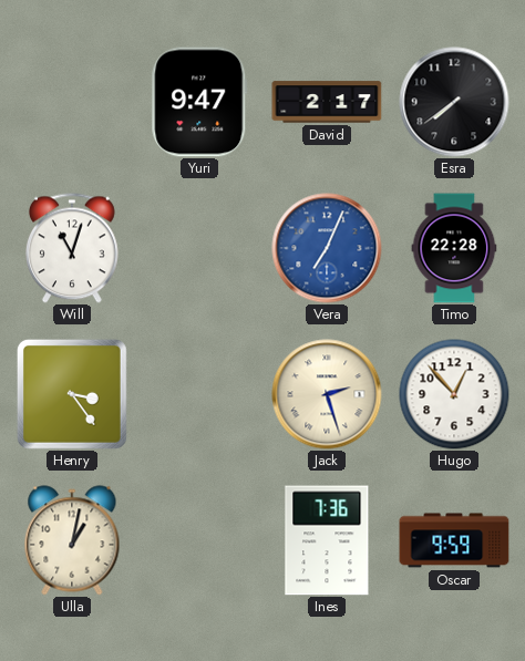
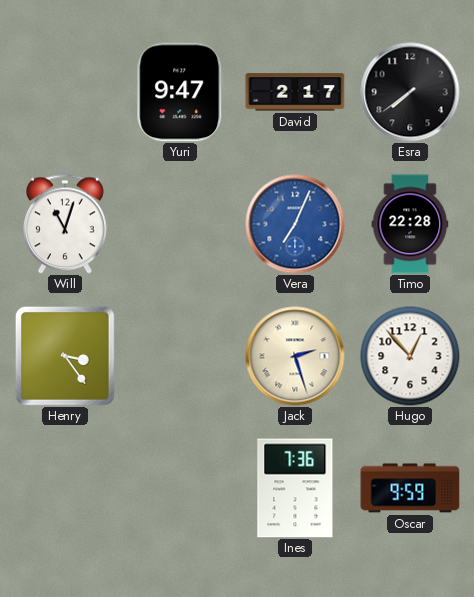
Ulla: 1:02 -> none (72, 540)
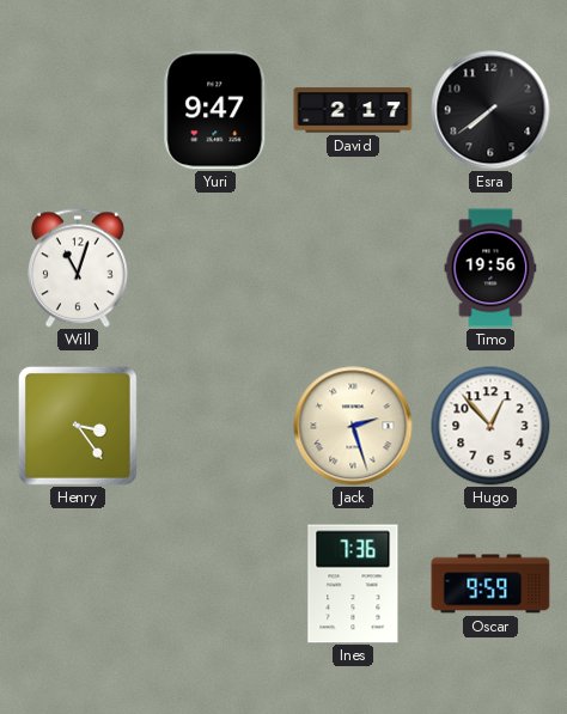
Vera: 7:04 -> none (295, 224)
Timo: 22:28 -> 19:56 (490, 268)
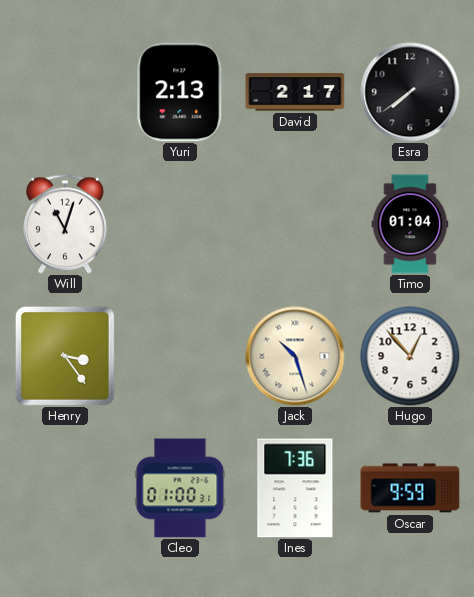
Yuri: 9:47 -> 2:13 (180, 92)
Timo: 19:56 -> 01:04 (410, 224)
Jack: 2:27 -> 10:27 (295, 356)
Cleo: none -> 01:00 (180, 488)
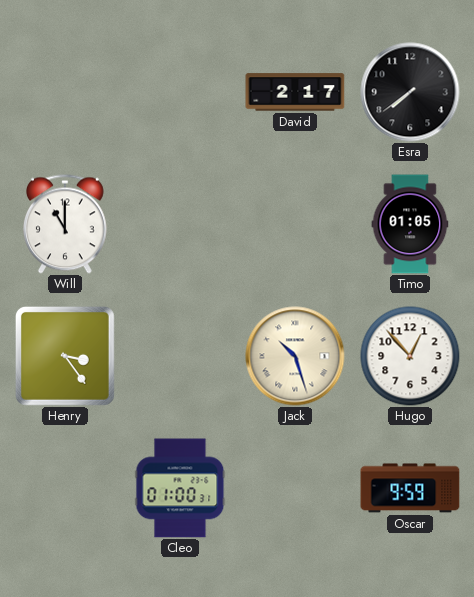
Yuri: 2:13 -> none (180, 92)
Will: 11:03 -> 11:00 (65, 224)
Timo: 01:04 -> 01:05 (410, 224)
Ines: 7:36 -> none (295, 488)
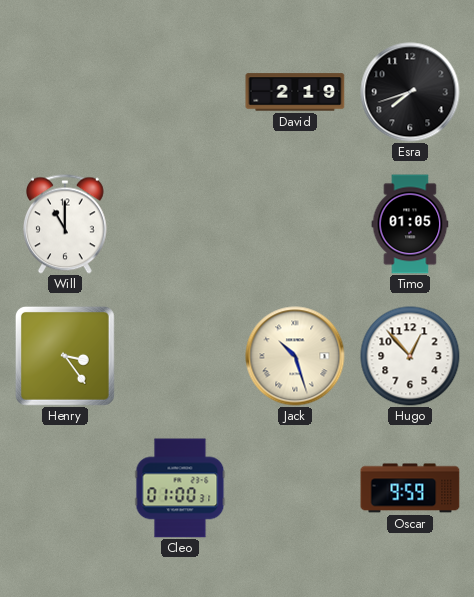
David: 2:17 -> 2:19 (295, 92)
Esra: 7:39 -> 7:42 (410, 92)
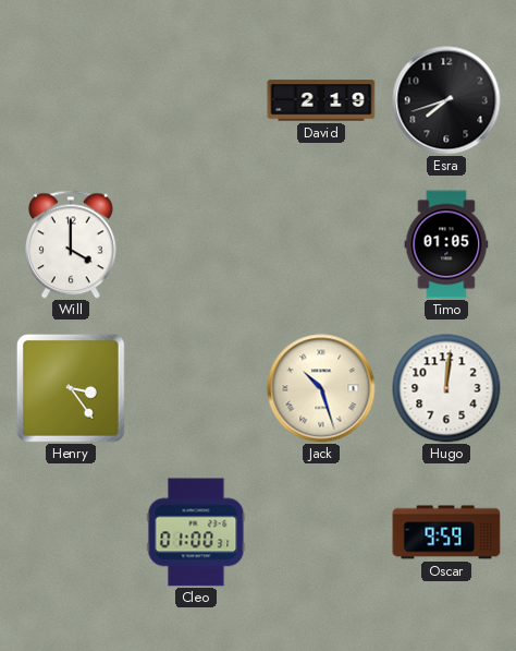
Will: 11:00 -> 4:00 (71, 244)
Hugo: 12:53 -> 12:01 (446, 388)
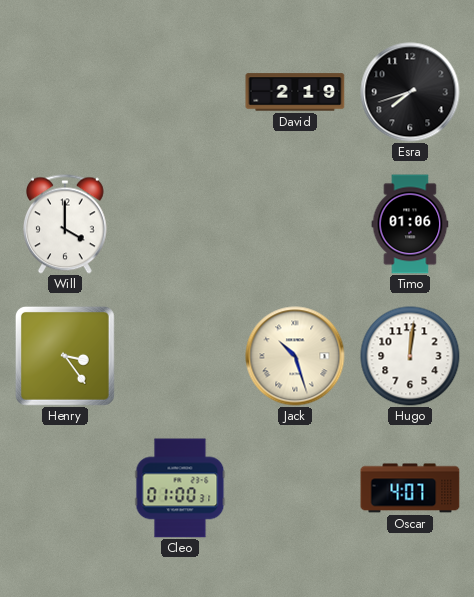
Timo: 01:05 -> 01:06 (410, 224)
Oscar: 9:59 -> 4:07 (410, 488)
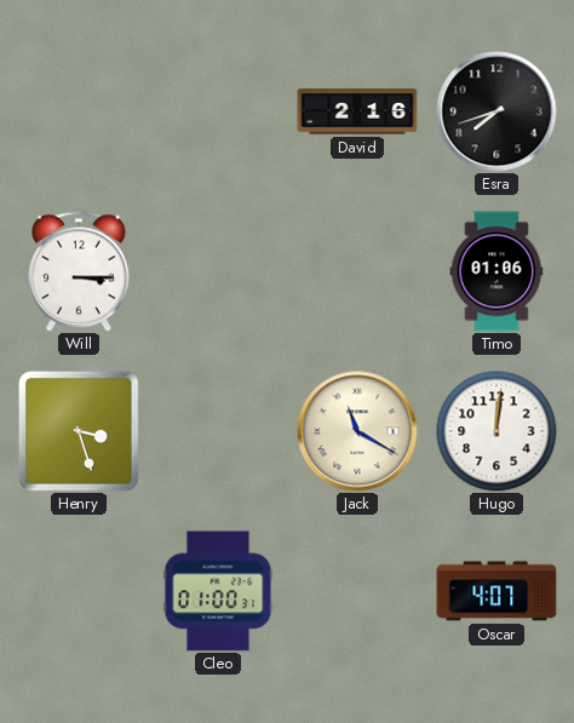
David: 2:19 -> 2:16 (357, 111)
Will: 4:00 -> 3:15 (79, 271)
Henry: 3:24 -> 3:27 (79, 431)
Jack: 10:27 -> 11:20 (357, 431)
